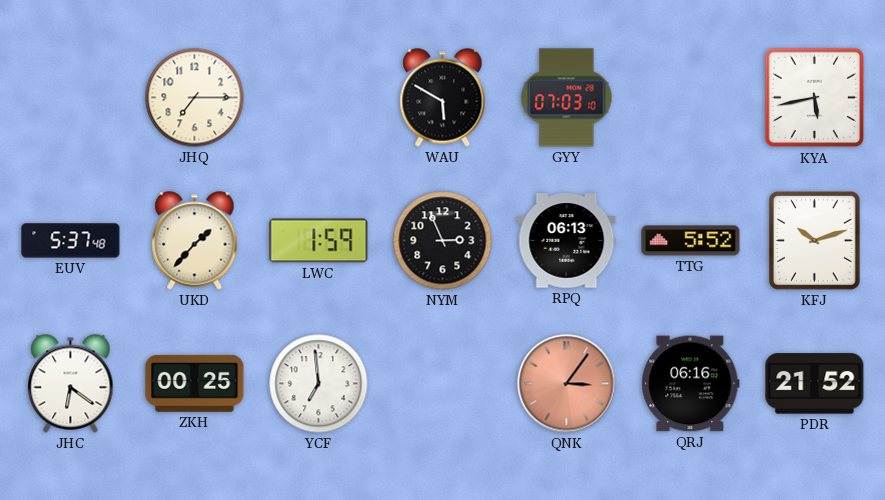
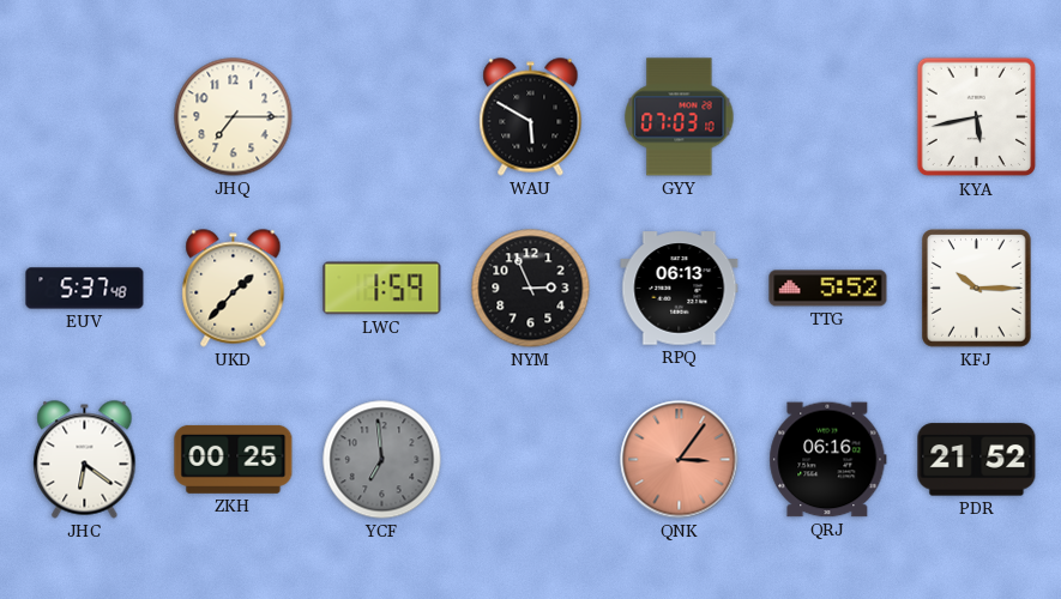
KFJ: 10:12 -> 10:15 (977, 289)
YCF dial: white -> grey (382, 460)
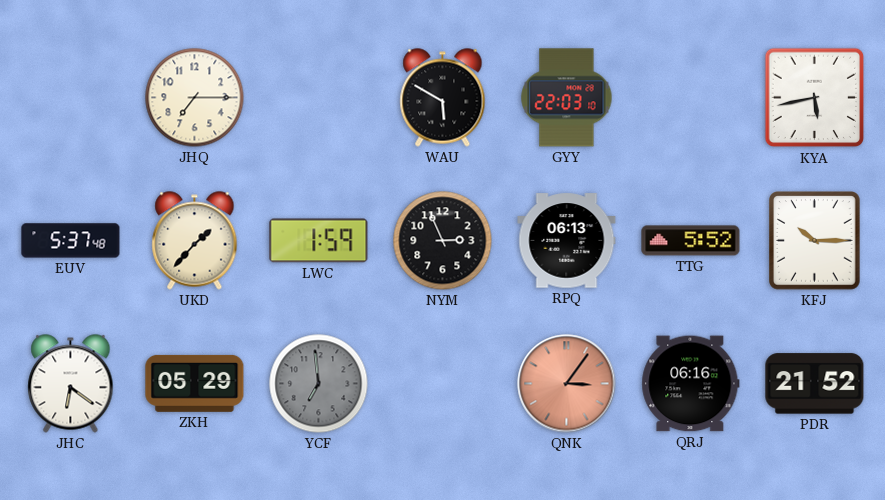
GYY: 07:03 -> 22:03 (567, 98)
ZKH: 00:25 -> 05:29 (195, 383)
